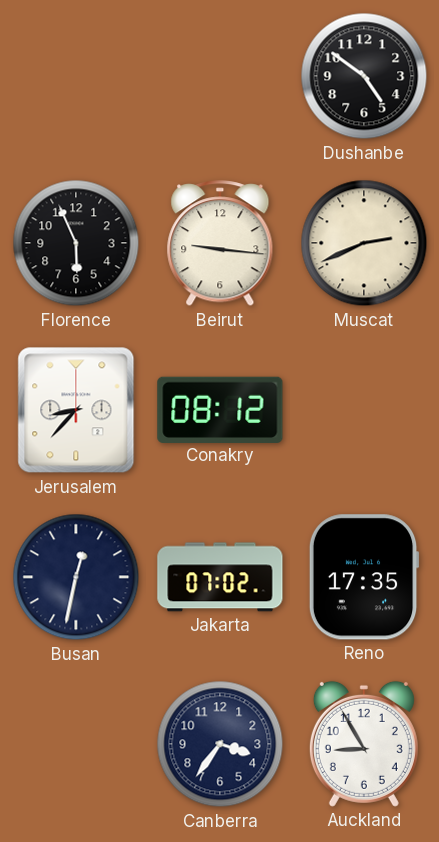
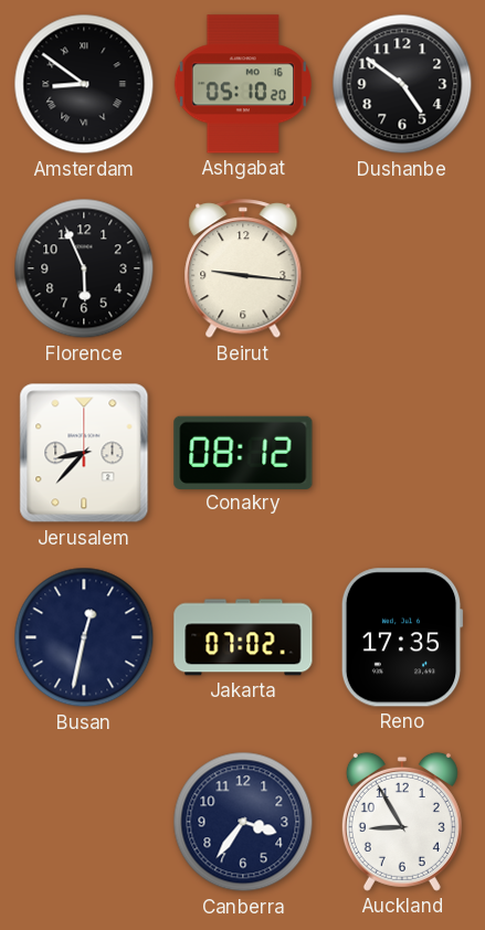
Amsterdam: none -> 8:51 (84, 84)
Ashgabat: none -> 05:10 (243, 84)
Muscat: 2:41 -> none (364, 243)
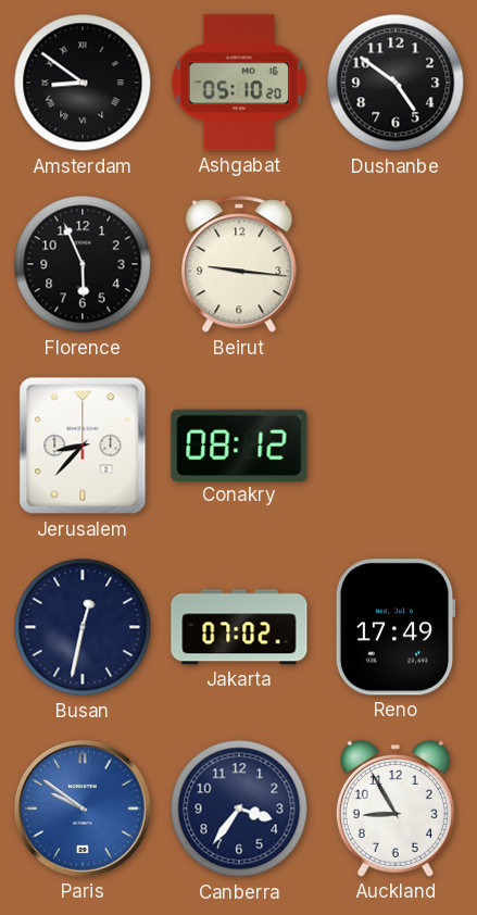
Reno: 17:35 -> 17:49 (396, 627)
Paris: none -> 9:51 (83, 809)
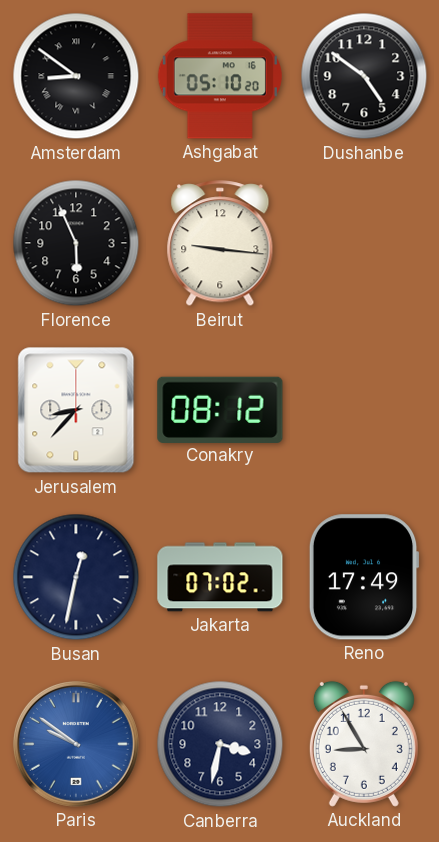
Canberra: 3:36 -> 3:32 (220, 744)
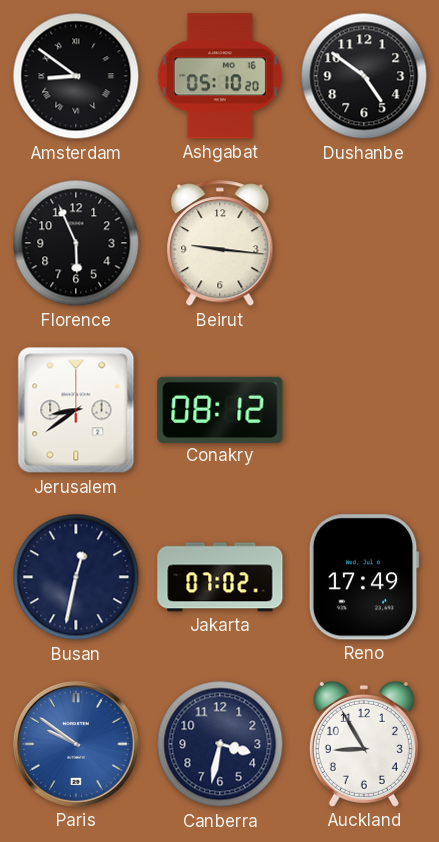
Jerusalem: 8:37 -> 8:39 (76, 410)
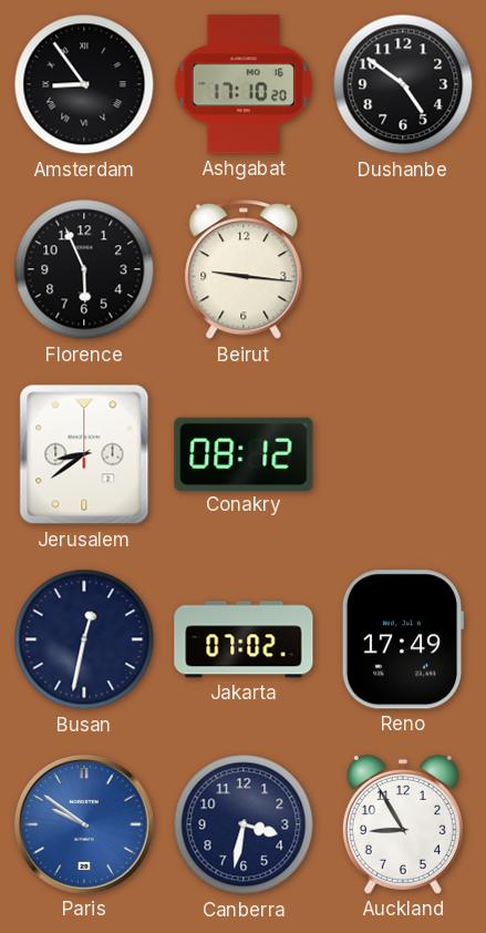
Amsterdam: 8:51 -> 8:54 (84, 84)
Ashgabat: 05:10 -> 17:10 (244, 84)
